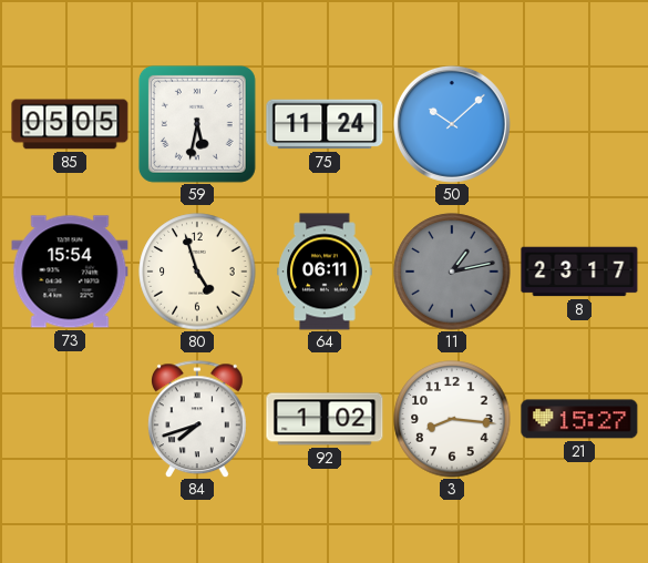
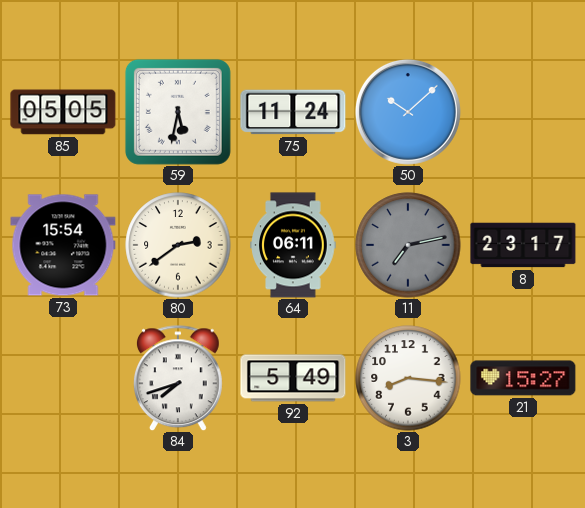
80: 4:57 -> 2:39 (178, 245)
11: 1:13 -> 7:13 (408, 245)
92: 1:02 -> 5:49 (293, 378)
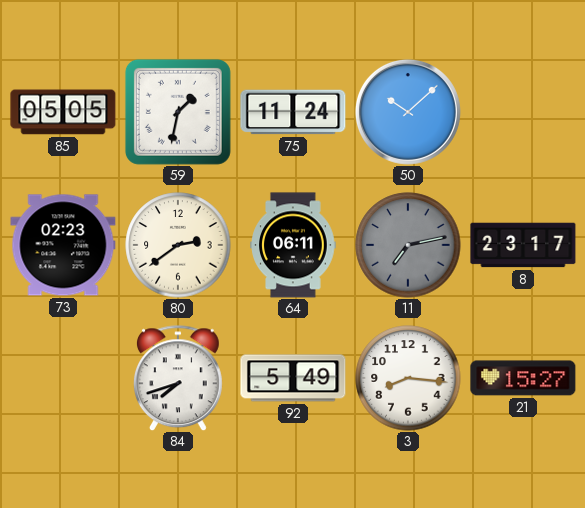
59: 5:32 -> 1:32 (178, 112)
73: 15:54 -> 02:23 (63, 245)
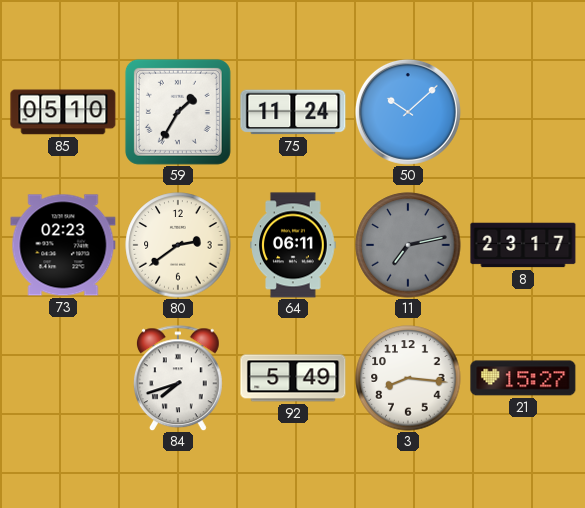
85: 05:05 -> 05:10 (63, 112)
59: 1:32 -> 1:35 (178, 112)
